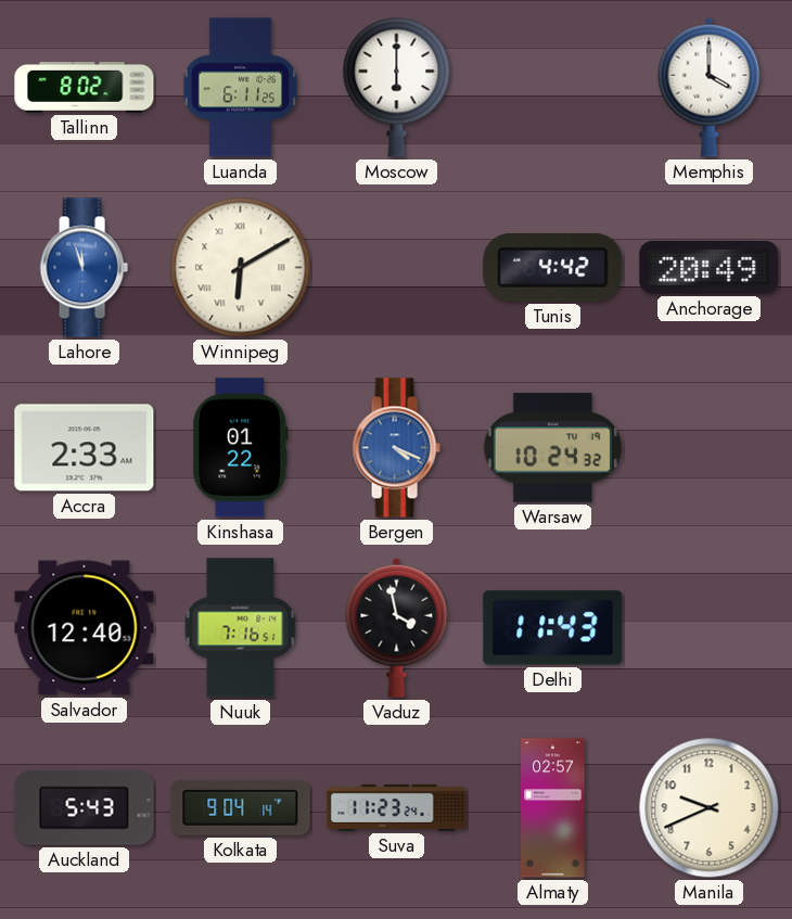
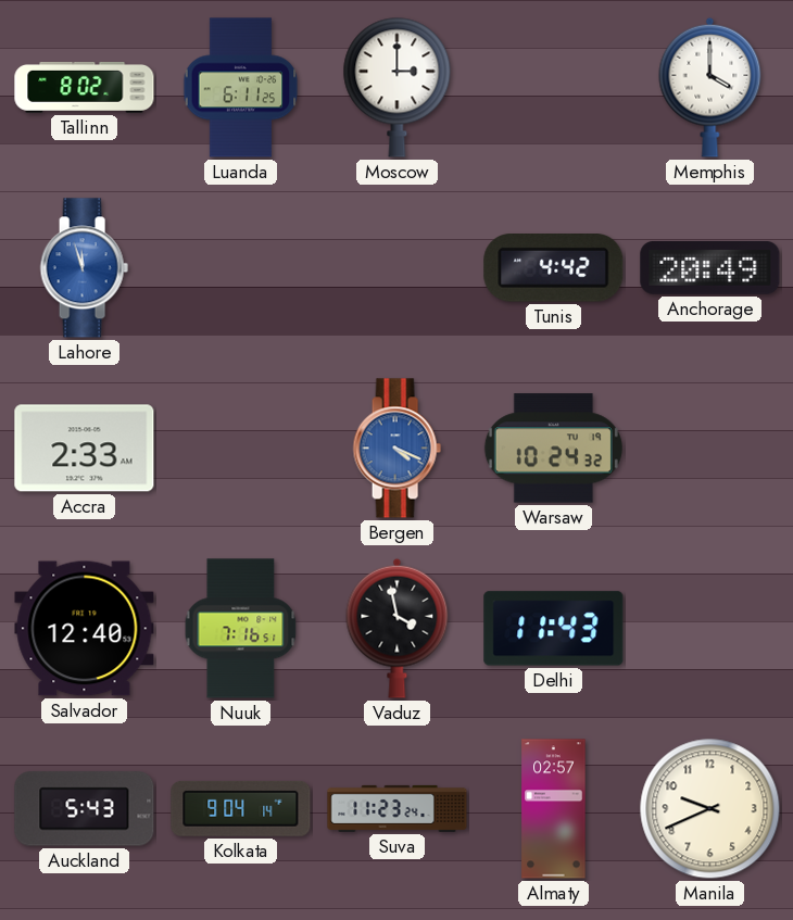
Moscow: 6:00 -> 3:00 (398, 87)
Winnipeg: 6:10 -> none (241, 268)
Kinshasa: 01:22 -> none (241, 448)
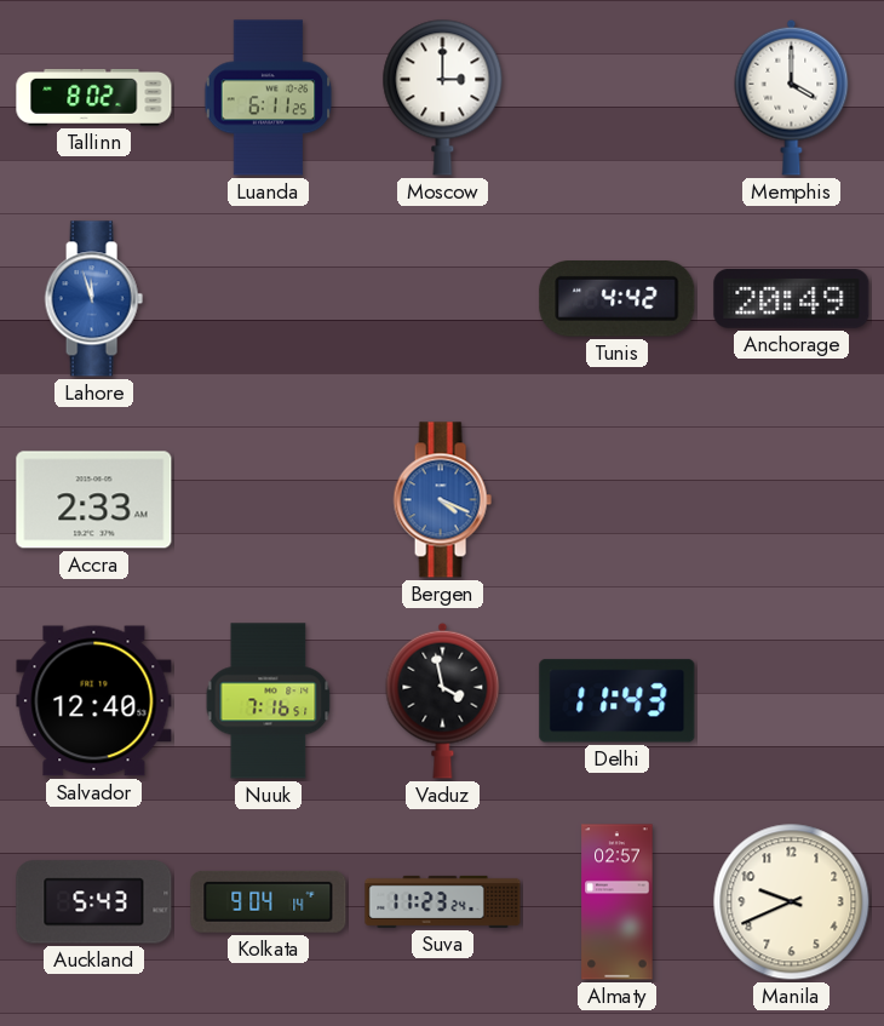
Warsaw: 10:24 -> none (553, 449)
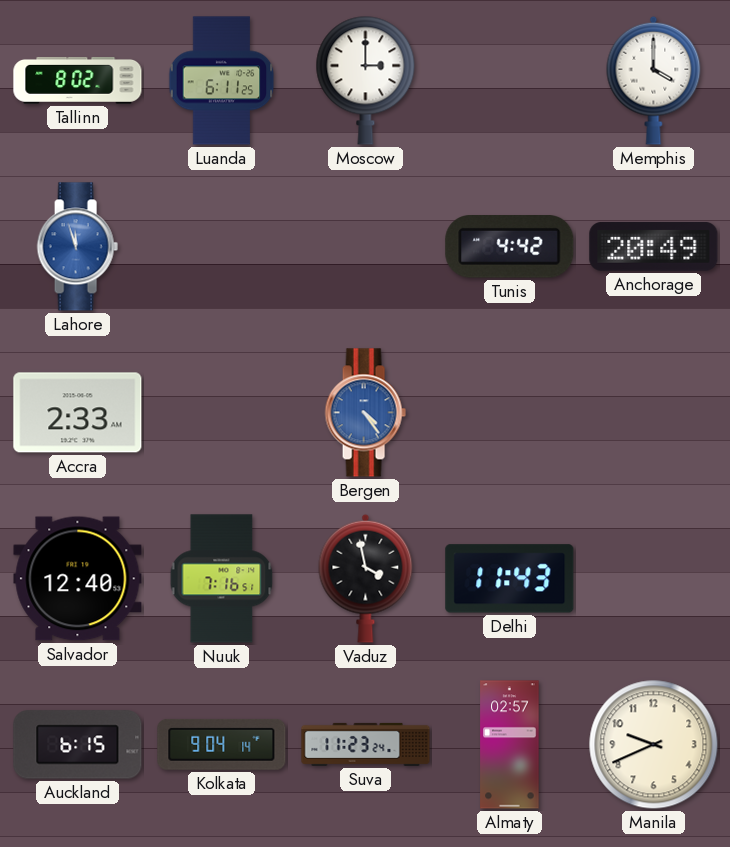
Bergen: 4:19 -> 4:24 (365, 413)
Auckland: 5:43 -> 6:15 (78, 745)
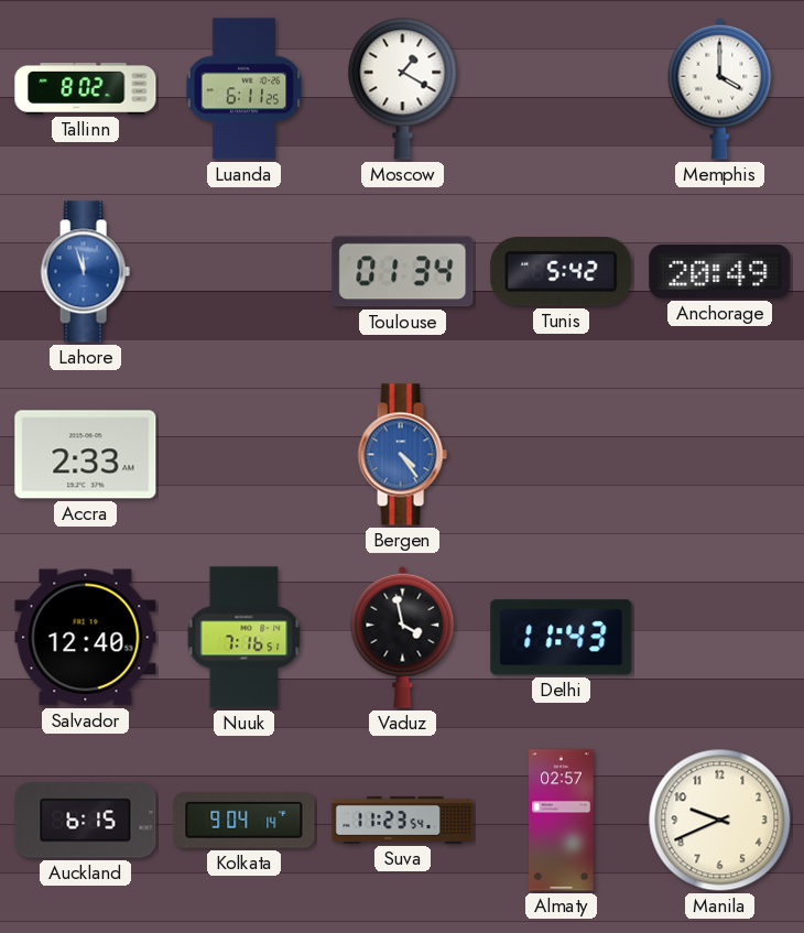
Moscow: 3:00 -> 1:20 (403, 88)
Toulouse: none -> 01:34 (403, 272)
Tunis: 4:42 -> 5:42 (562, 272)
Suva: 11:23:24 -> 11:23:54 (403, 820)
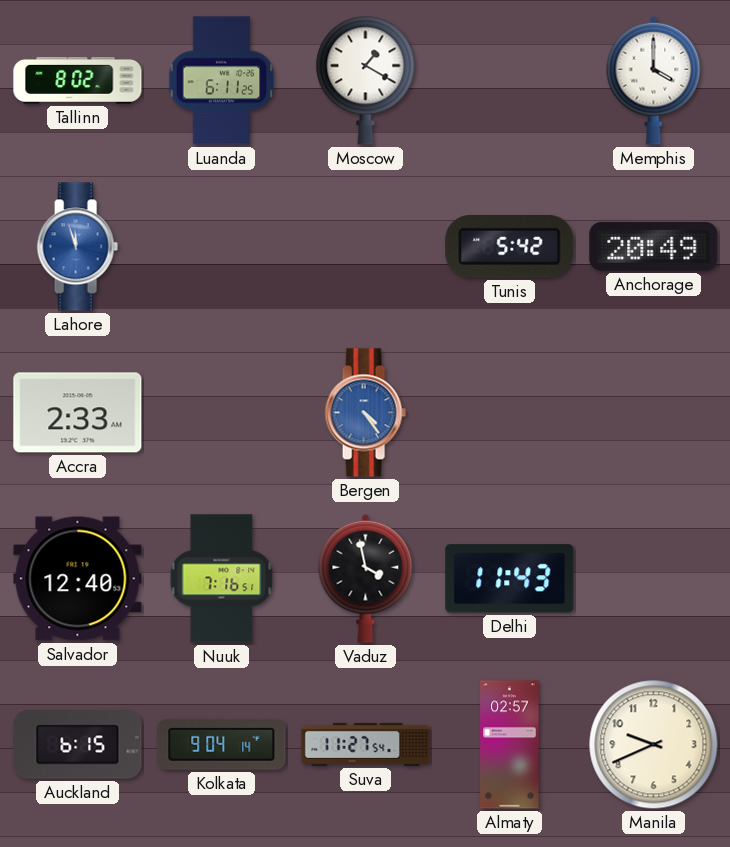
Toulouse: 01:34 -> none (403, 272)
Suva: 11:23 -> 11:27 (366, 744)
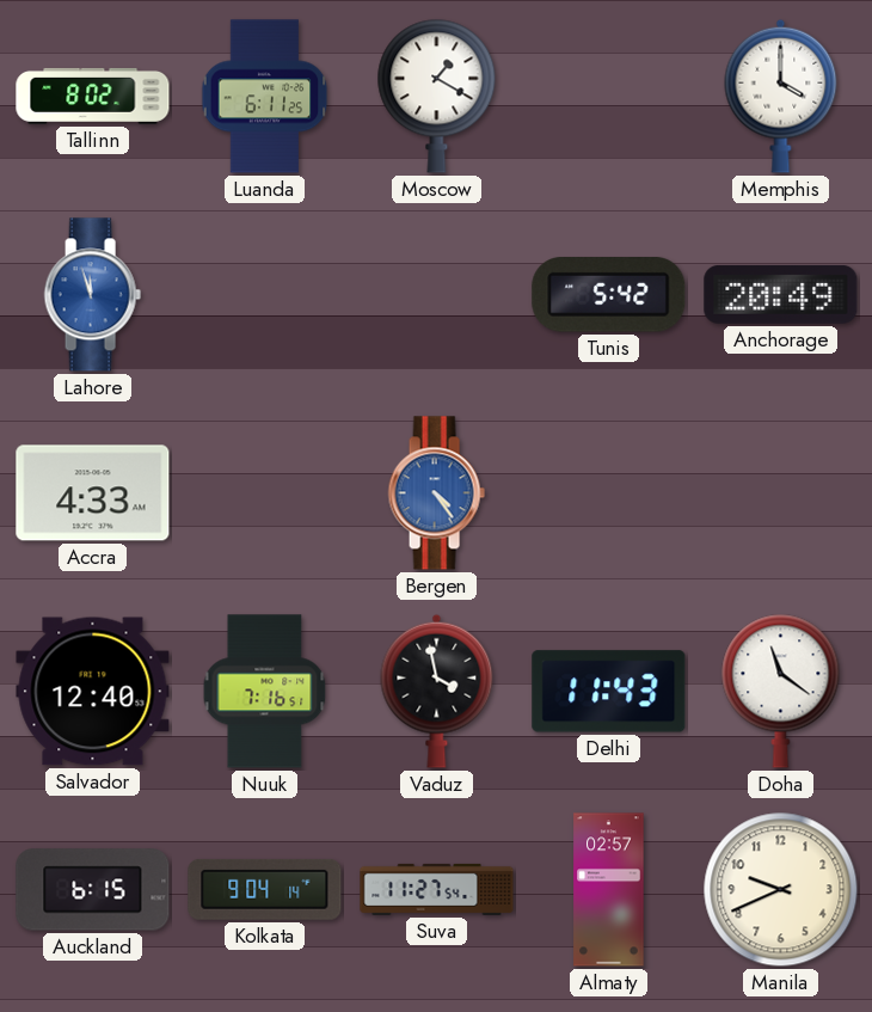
Accra: 2:33 -> 4:33 (93, 493)
Doha: none -> 11:21 (781, 691)
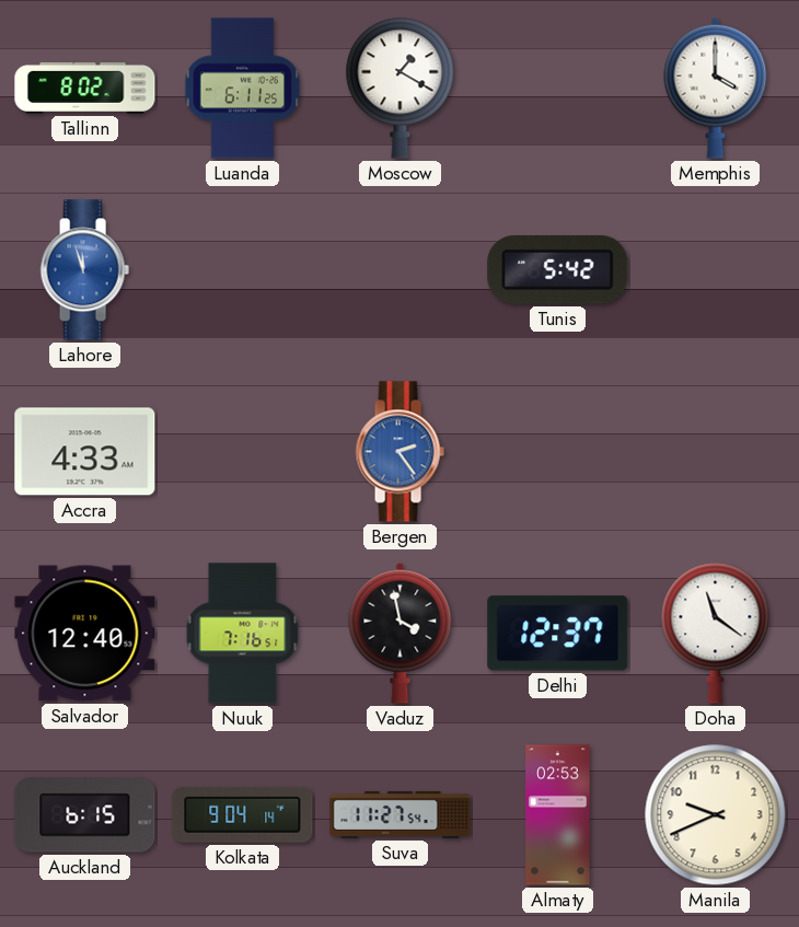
Anchorage: 20:49 -> none (781, 294)
Bergen: 4:24 -> 2:24 (399, 452)
Delhi: 11:43 -> 12:37 (558, 634)
Almaty: 02:57 -> 02:53 (558, 815)
